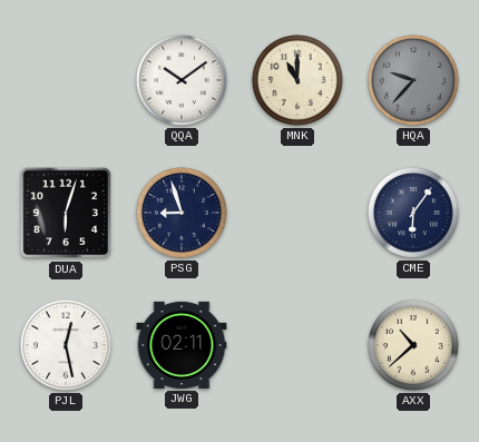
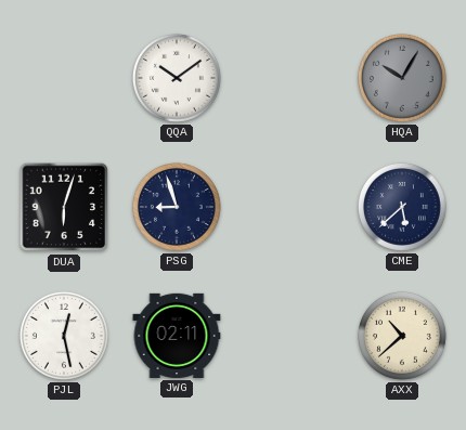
MNK: 11:00 -> none (297, 80)
HQA: 9:37 -> 10:05 (402, 78)
CME: 6:06 -> 5:38 (402, 207)
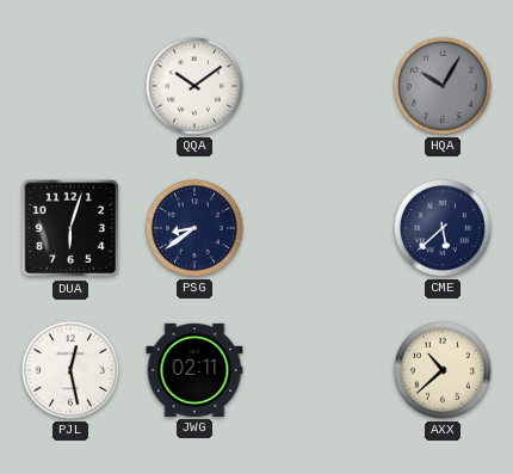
PSG: 8:57 -> 8:39 (194, 228)
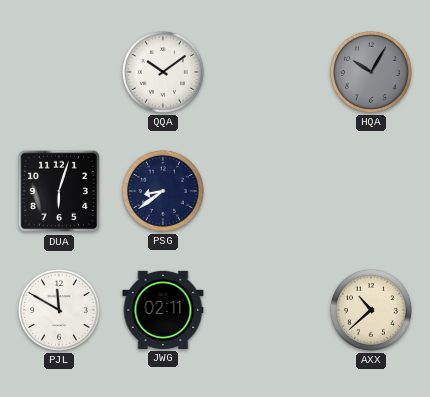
CME: 5:38 -> none (443, 228)
PJL: 12:28 -> 11:50 (59, 310)
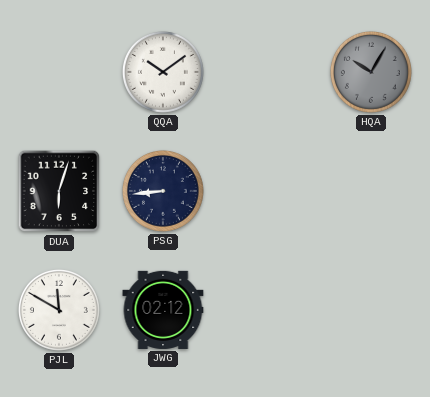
PSG: 8:39 -> 8:44 (163, 191)
JWG: 02:11 -> 02:12 (163, 310)
AXX: 10:38 -> none (371, 310)
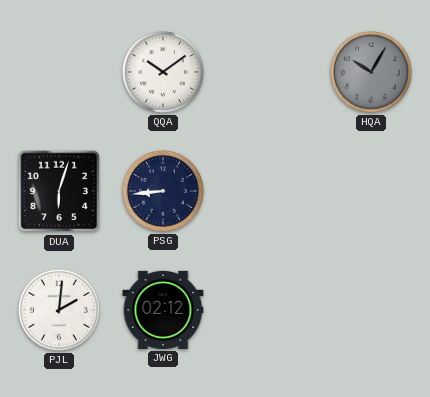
PJL: 11:50 -> 2:01 (59, 310)
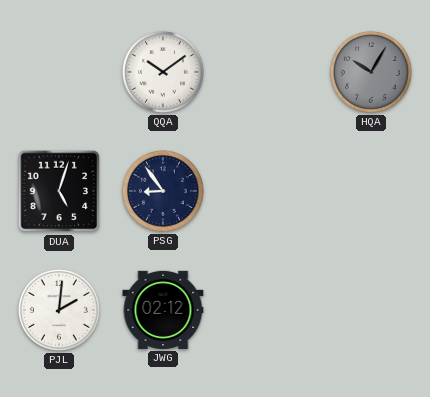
DUA: 6:03 -> 5:03 (59, 191)
PSG: 8:44 -> 8:54 (163, 191)
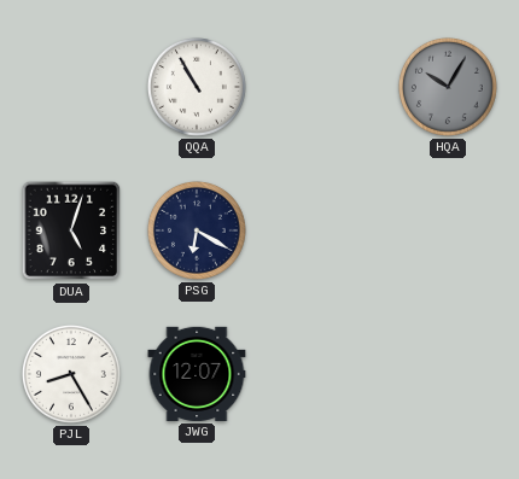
QQA: 10:09 -> 10:55 (197, 87)
PSG: 8:54 -> 6:20 (197, 230)
PJL: 2:01 -> 8:25 (71, 374)
JWG: 02:12 -> 12:07 (197, 374)
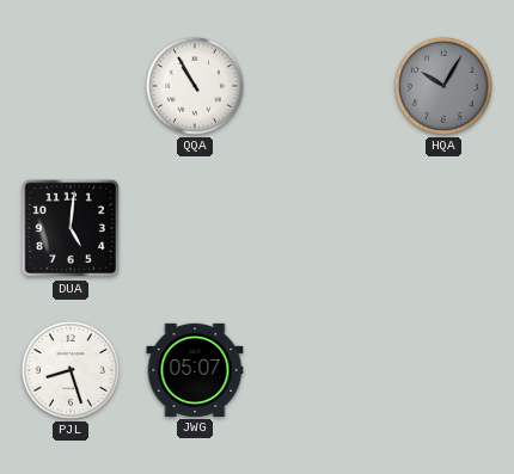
DUA: 5:03 -> 5:01 (71, 228)
PSG: 6:20 -> none (197, 230)
PJL: 8:25 -> 8:27 (71, 370)
JWG: 12:07 -> 05:07 (195, 370)
